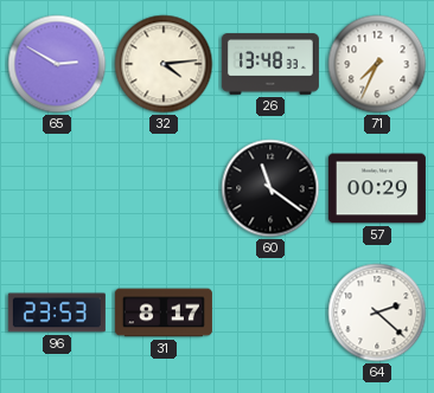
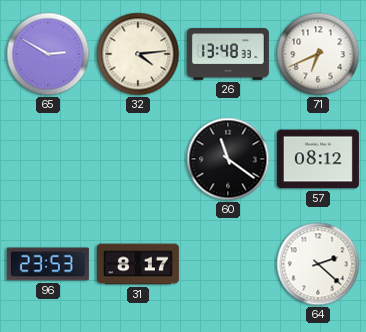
71: 7:34 -> 6:41 (318, 54)
57: 00:29 -> 08:12 (318, 159)
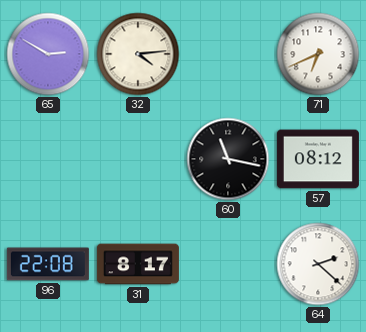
26: 13:48 -> none (228, 54)
60: 11:21 -> 11:17 (228, 159)
96: 23:53 -> 22:08 (48, 264)
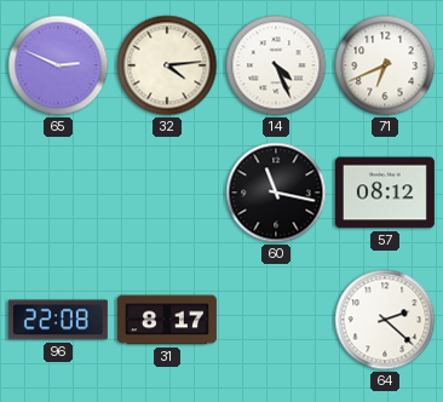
65: 2:50 -> 2:49 (58, 65)
14: none -> 4:26 (276, 65)
